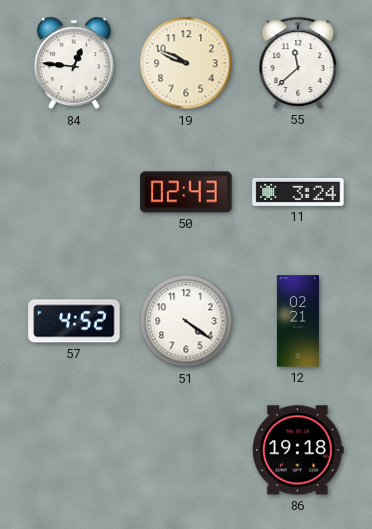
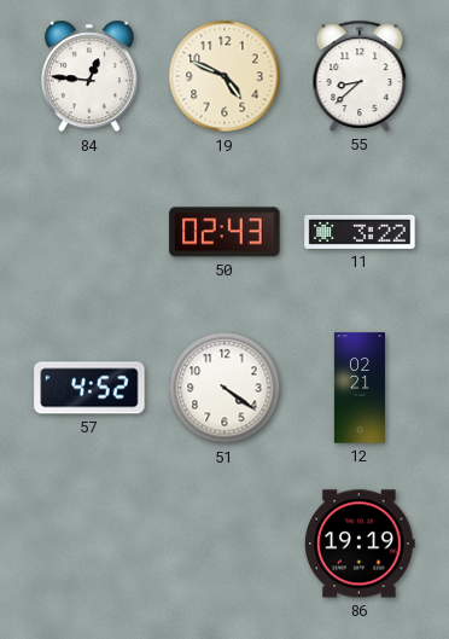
19: 9:49 -> 4:49 (224, 76)
55: 11:38 -> 8:38 (360, 76)
11: 3:24 -> 3:22 (360, 232)
86: 19:18 -> 19:19 (360, 544)
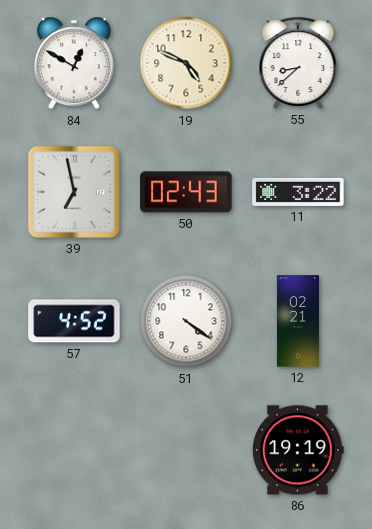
84: 12:46 -> 12:50 (74, 63)
39: none -> 6:58 (74, 192)
